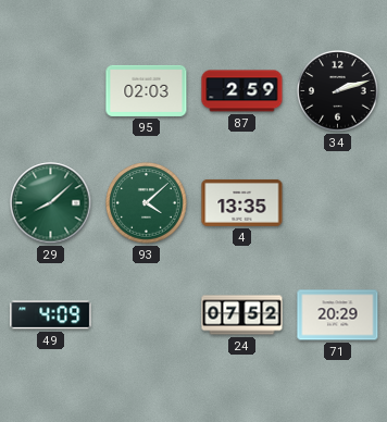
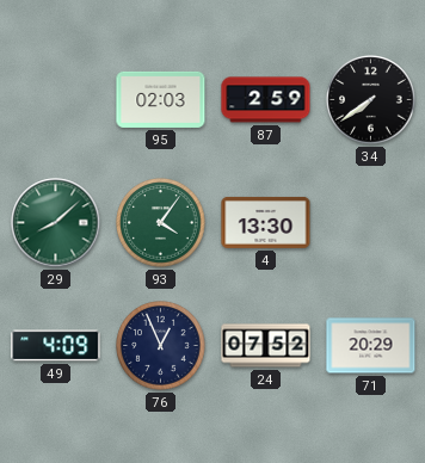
34: 2:12 -> 7:39 (371, 100)
93: 4:08 -> 4:06 (161, 223)
4: 13:35 -> 13:30 (266, 222)
76: none -> 12:56 (161, 346)
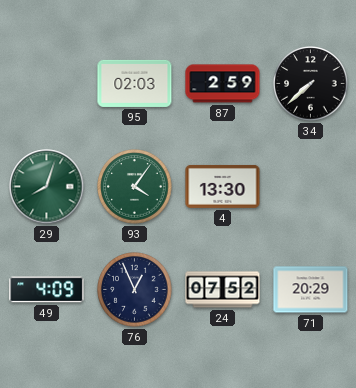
34: 7:39 -> 7:38 (311, 84)
29: 8:08 -> 8:03 (47, 187)
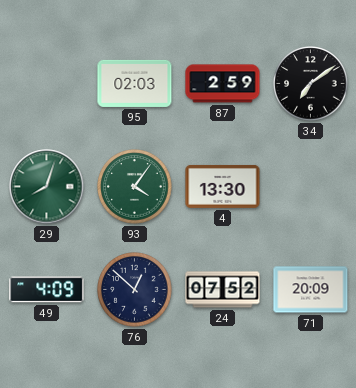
34: 7:38 -> 7:09 (311, 84)
76: 12:56 -> 12:52 (135, 290)
71: 20:29 -> 20:09 (311, 290)
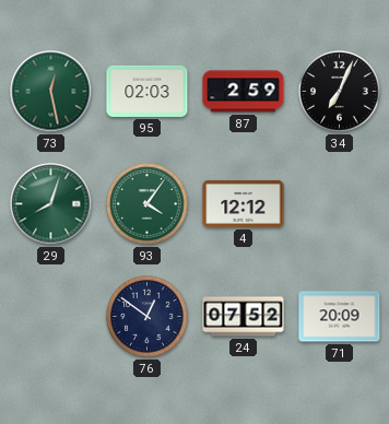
73: none -> 12:28 (51, 92)
34: 7:09 -> 7:04 (340, 92)
4: 13:30 -> 12:12 (244, 203)
49: 4:09 -> none (47, 290)
76: 12:52 -> 12:51 (148, 317)
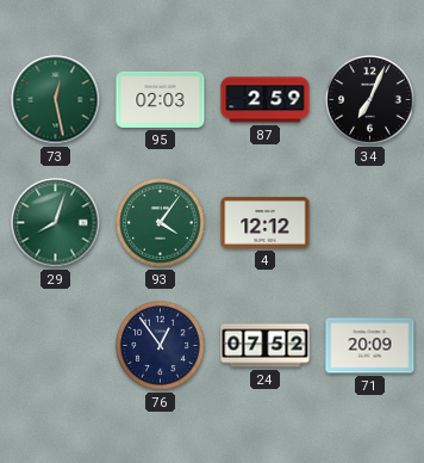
76: 12:51 -> 12:54 (161, 346)
